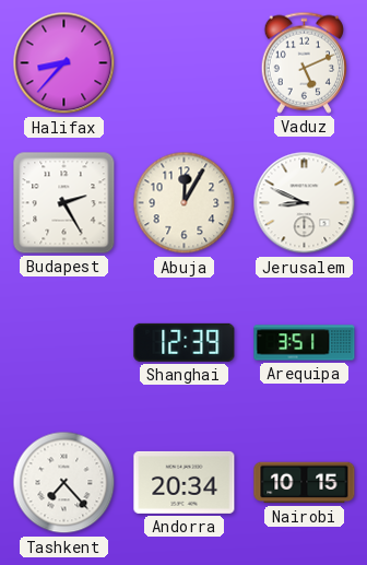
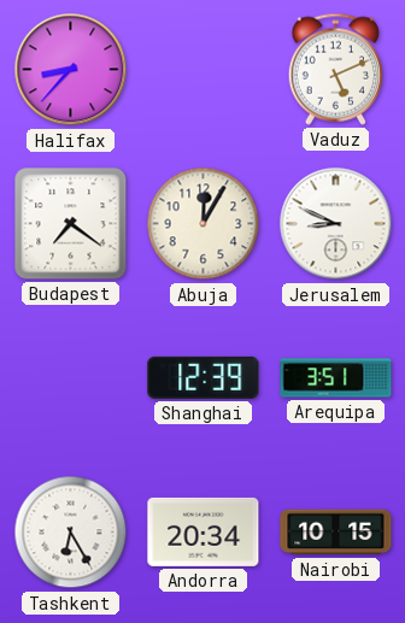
Budapest: 2:25 -> 7:21 (71, 224)
Tashkent: 7:23 -> 6:25 (71, 533)
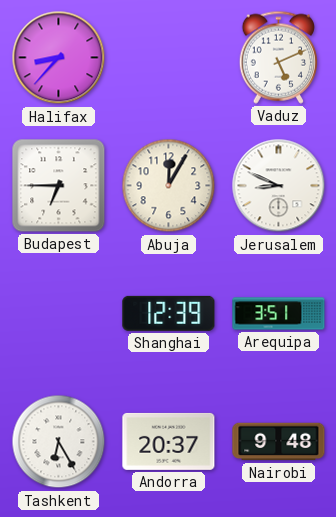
Budapest: 7:21 -> 6:45 (59, 186)
Andorra: 20:34 -> 20:37 (169, 441)
Nairobi: 10:15 -> 9:48 (279, 442)
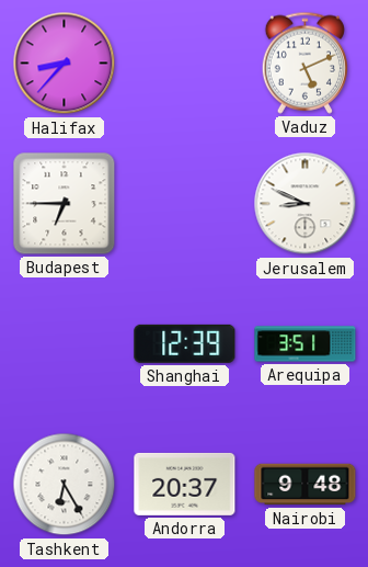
Abuja: 12:05 -> none (169, 186)
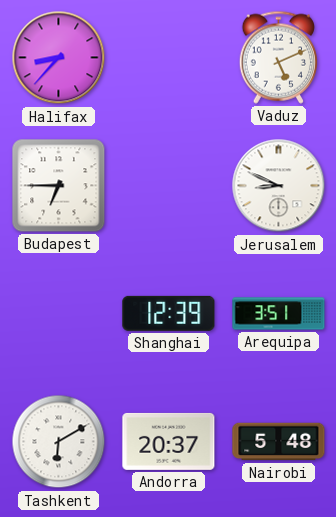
Tashkent: 6:25 -> 6:10 (59, 442)
Nairobi: 9:48 -> 5:48 (279, 442)
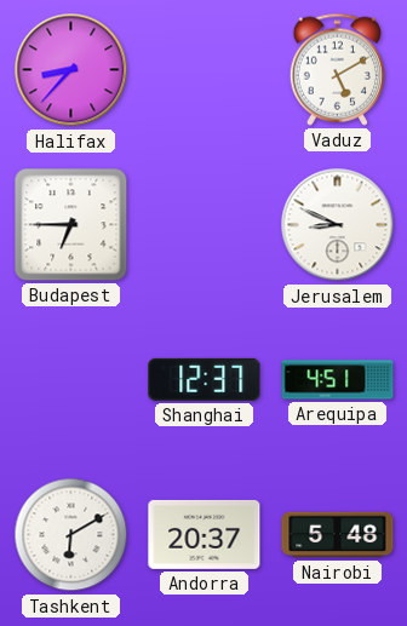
Vaduz: 5:11 -> 5:10 (337, 69)
Shanghai: 12:39 -> 12:37 (205, 379)
Arequipa: 3:51 -> 4:51 (338, 380)
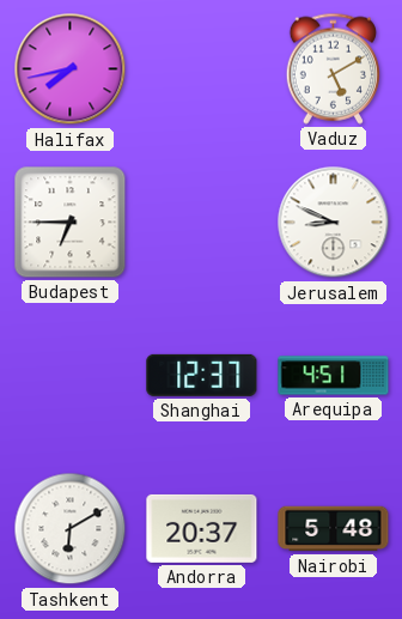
Halifax: 8:37 -> 7:43 (71, 69)
